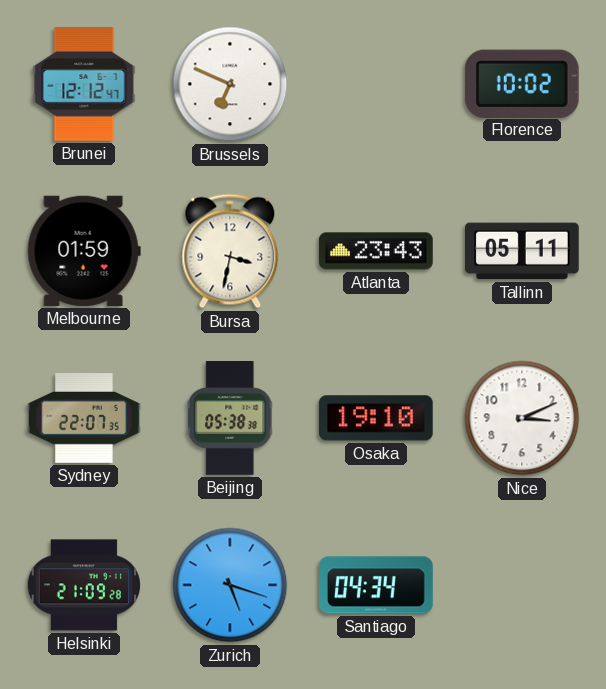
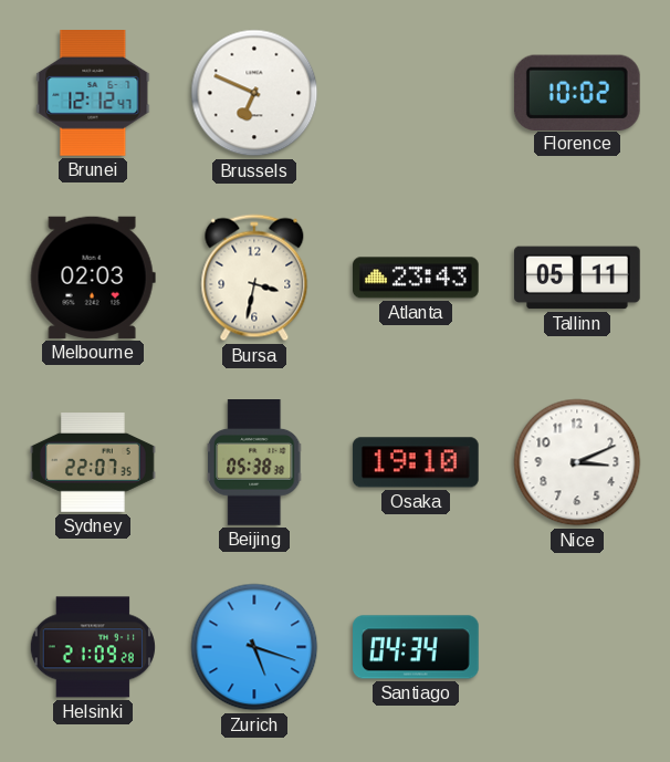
Melbourne: 01:59 -> 02:03 (93, 278)
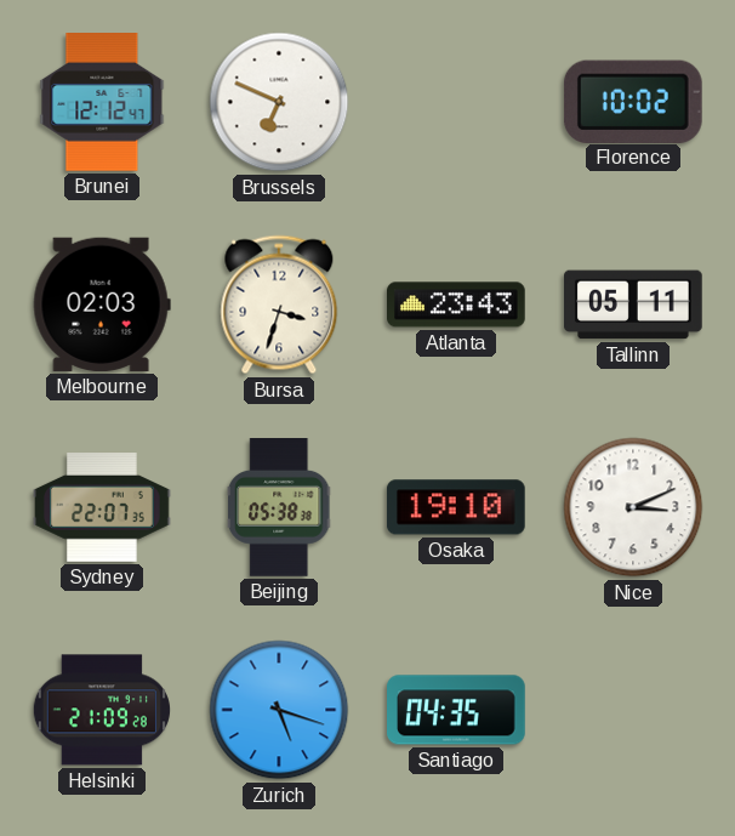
Bursa: 3:32 -> 3:33 (279, 305)
Santiago: 04:34 -> 04:35 (457, 710)
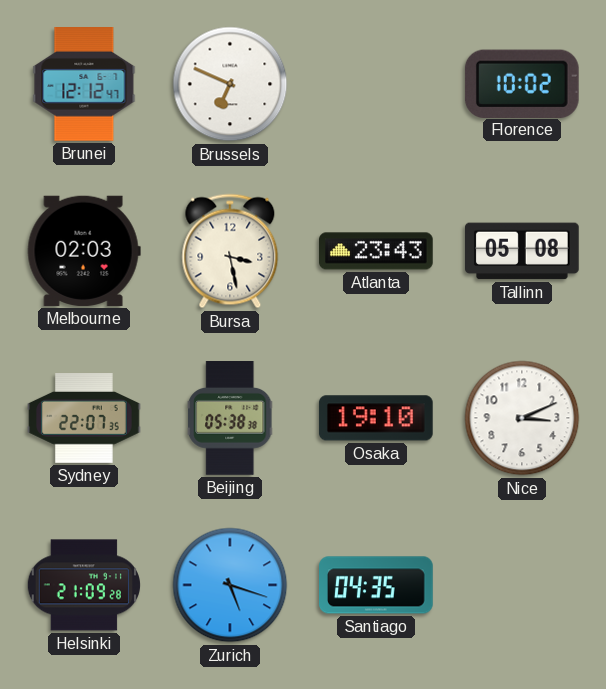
Bursa: 3:33 -> 3:28 (230, 251)
Tallinn: 05:11 -> 05:08 (523, 251)
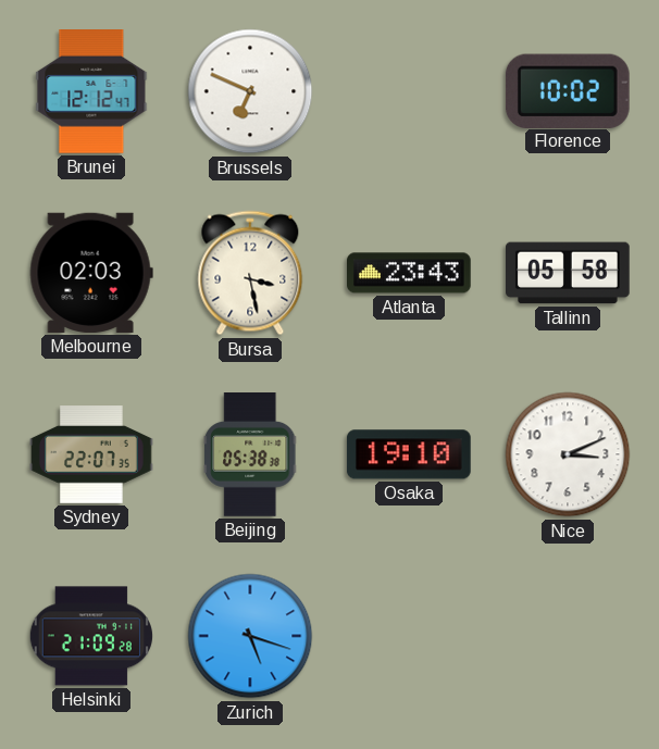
Tallinn: 05:08 -> 05:58 (569, 273)
Santiago: 04:35 -> none (377, 585)
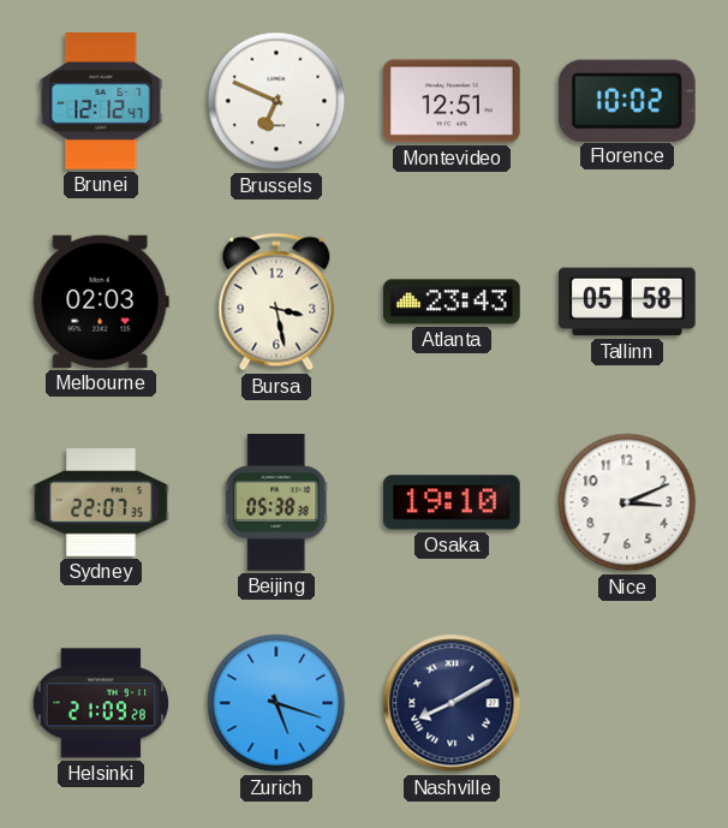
Montevideo: none -> 12:51 (453, 101)
Nashville: none -> 8:10 (452, 703)
